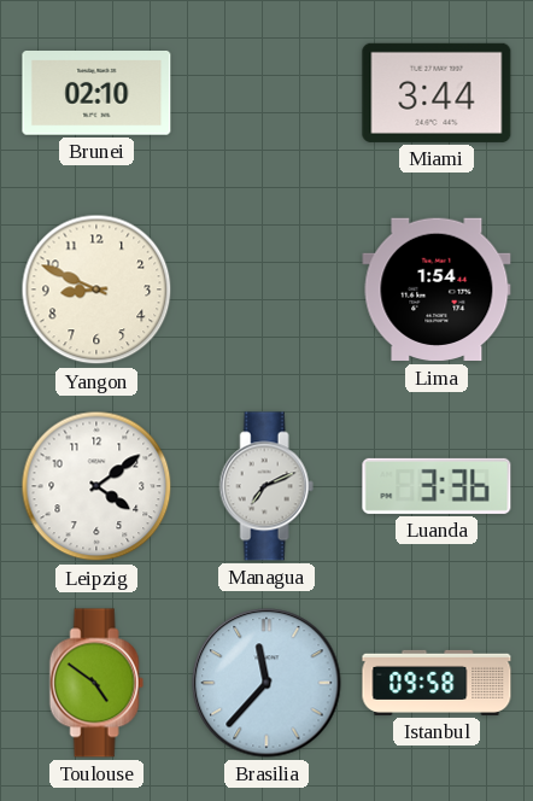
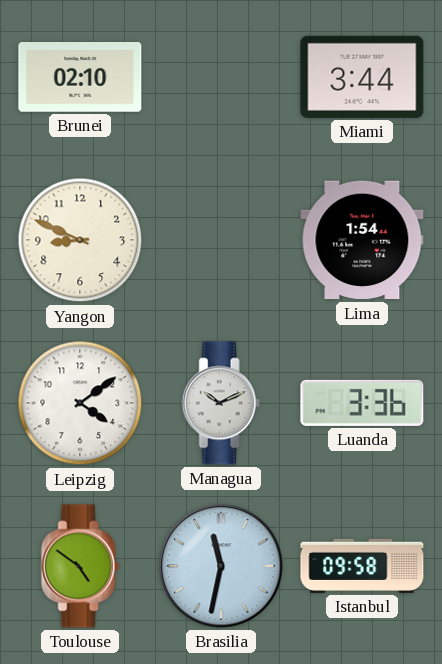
Managua: 7:11 -> 10:11 (221, 403)
Brasilia: 11:37 -> 11:32 (221, 566)
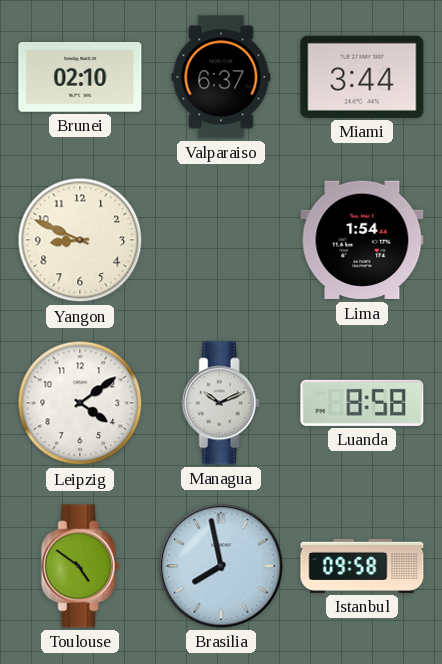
Valparaiso: none -> 6:37 (221, 77)
Luanda: 3:36 -> 8:58 (362, 403)
Brasilia: 11:32 -> 7:58 (221, 566)
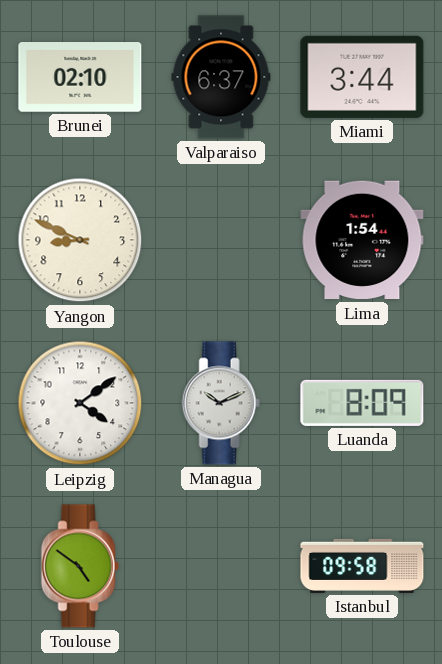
Luanda: 8:58 -> 8:09 (362, 403)
Brasilia: 7:58 -> none (221, 566)
